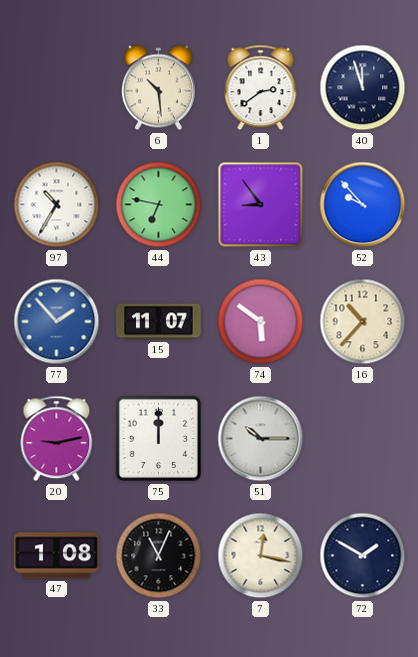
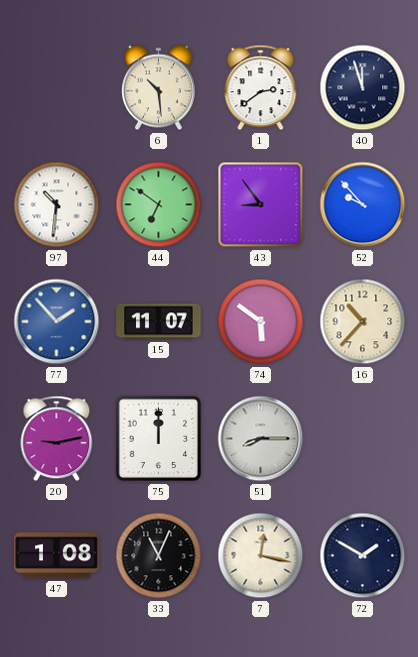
97: 10:35 -> 10:31 (57, 205)
44: 6:47 -> 6:51 (159, 205)
51: 10:15 -> 8:15 (261, 439)
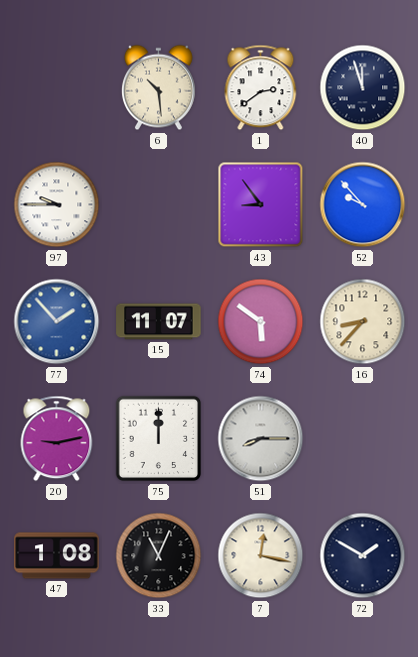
97: 10:31 -> 9:45 (57, 205)
44: 6:51 -> none (159, 205)
16: 10:37 -> 8:37 (363, 322)
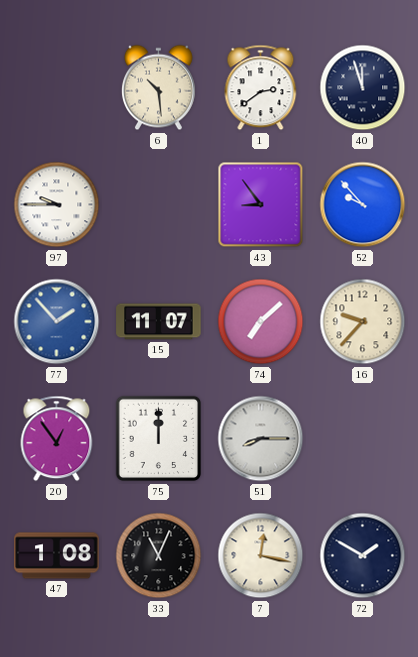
74: 5:51 -> 7:08 (261, 322)
16: 8:37 -> 9:37 (363, 322)
20: 9:13 -> 12:54 (57, 439)
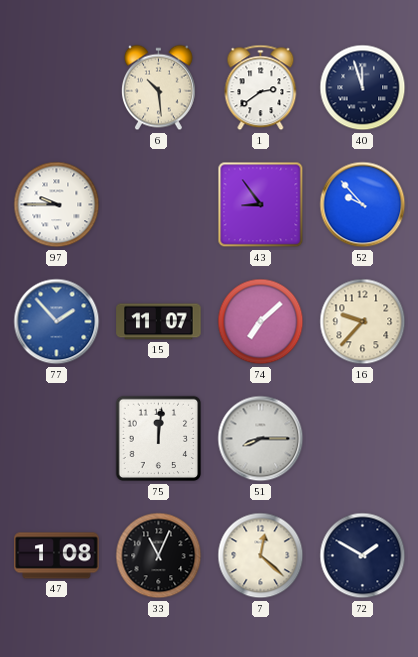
20: 12:54 -> none (57, 439)
75: 12:00 -> 12:01 (159, 439)
7: 12:17 -> 12:22 (261, 556)
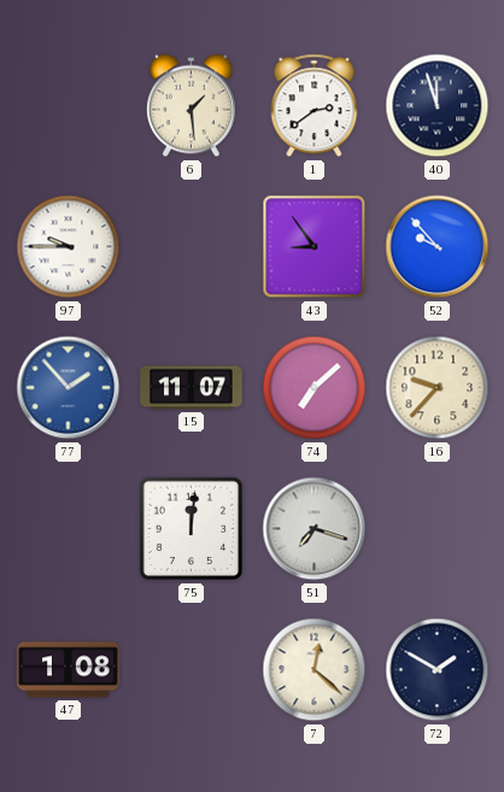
6: 10:29 -> 1:29 (191, 106)
51: 8:15 -> 7:18 (315, 529)
33: 11:04 -> none (159, 556)
